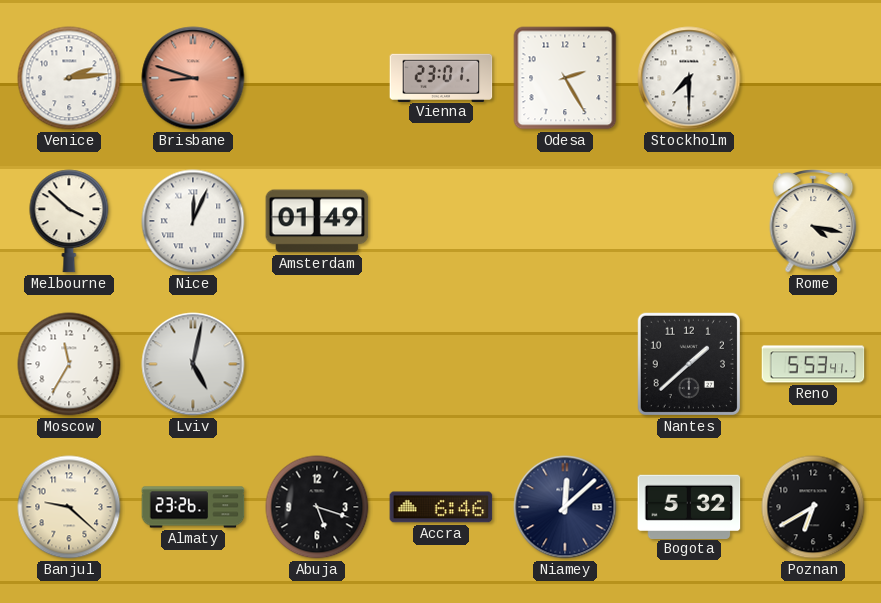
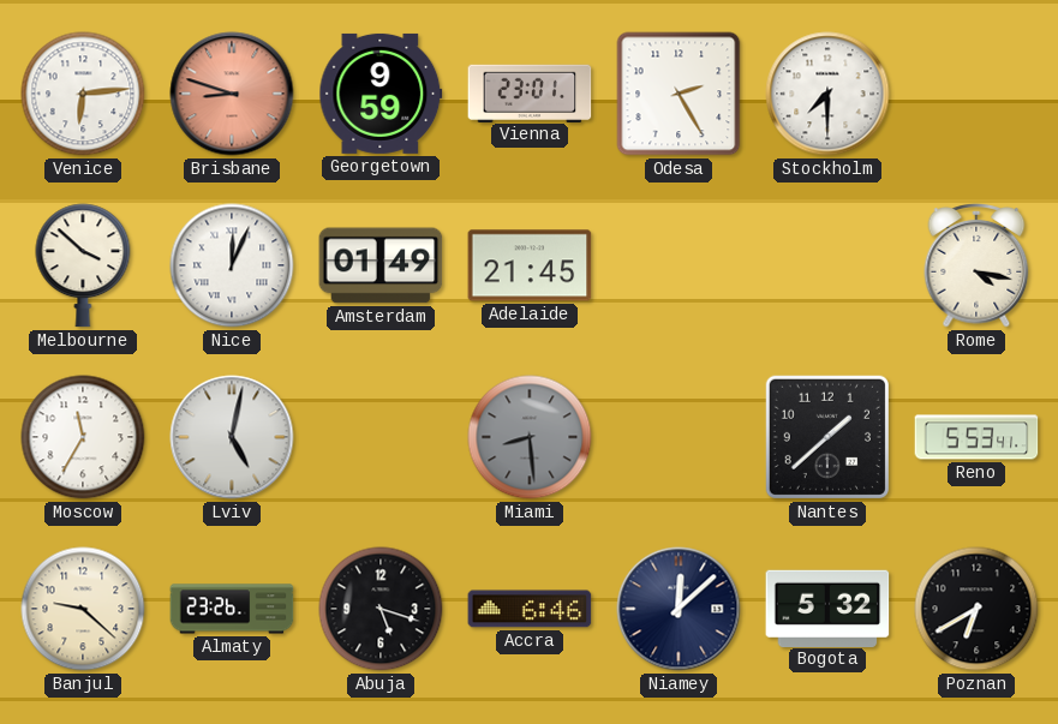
Venice: 2:14 -> 6:14 (83, 94)
Georgetown: none -> 9:59 (381, 94)
Adelaide: none -> 21:45 (530, 265)
Miami: none -> 8:29 (530, 437)
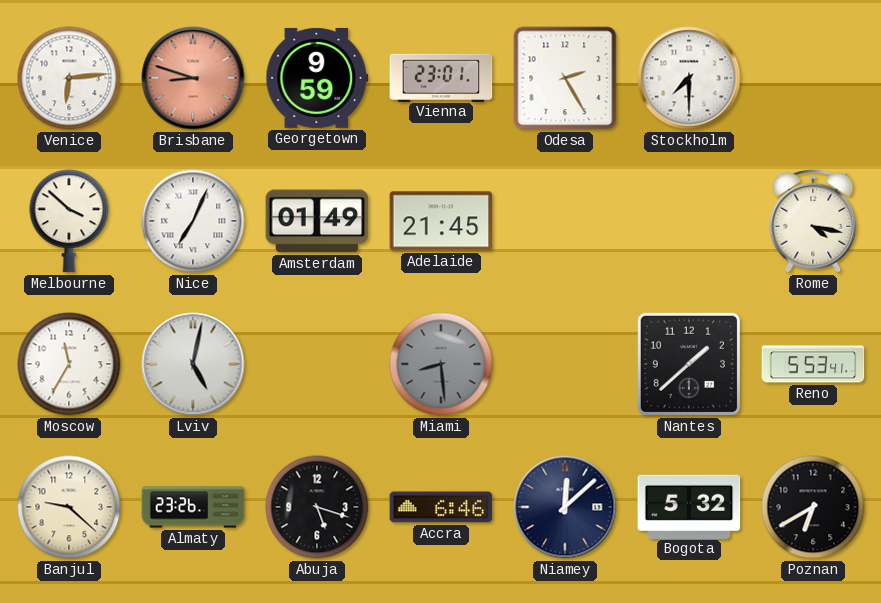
Nice: 12:04 -> 7:04 (193, 221)
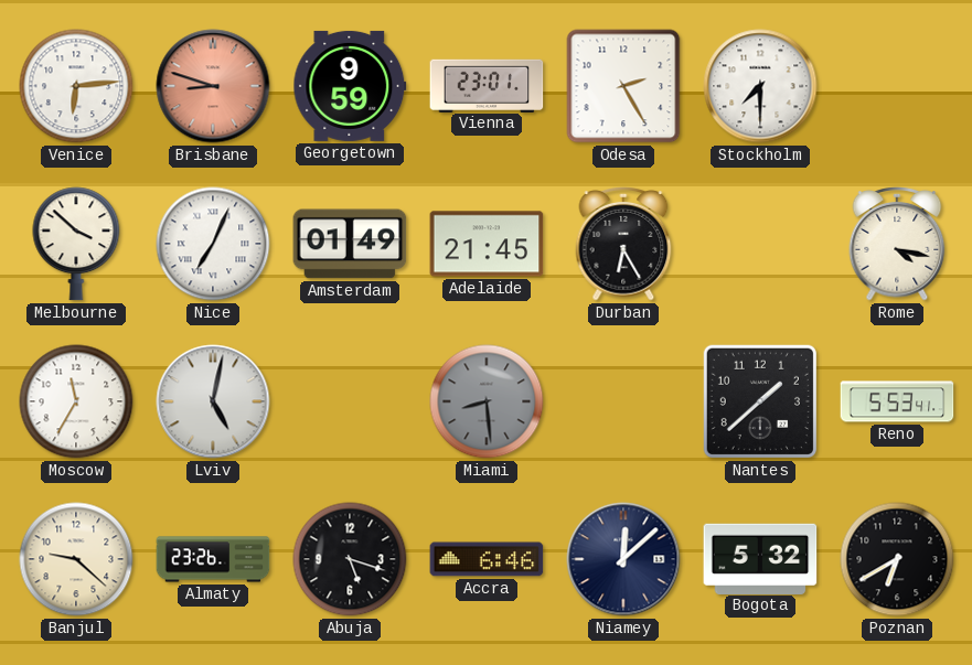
Durban: none -> 6:25 (623, 245)
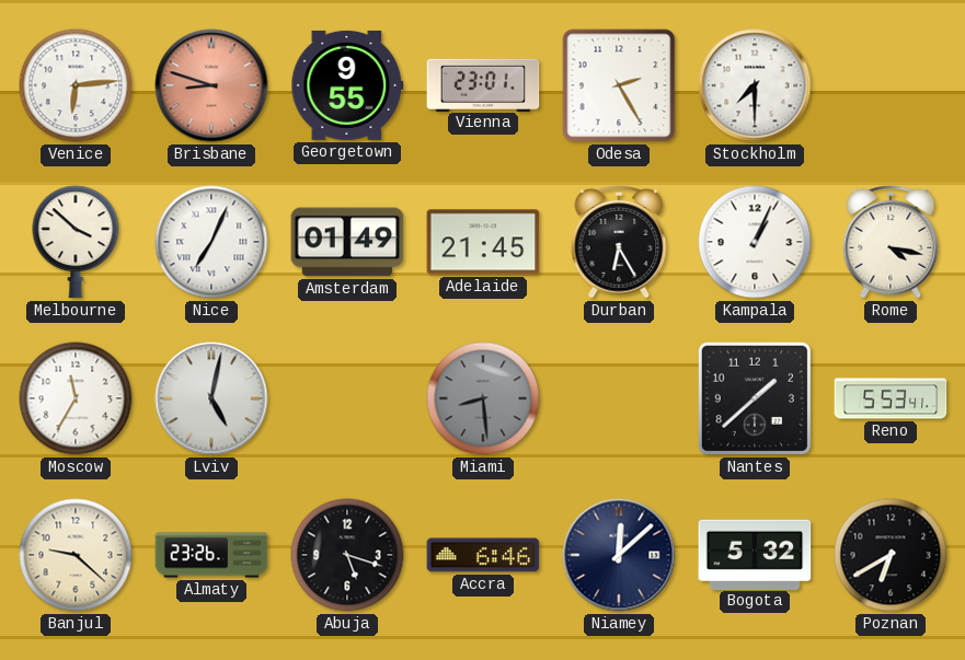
Georgetown: 9:59 -> 9:55 (347, 85)
Kampala: none -> 1:04 (755, 242)
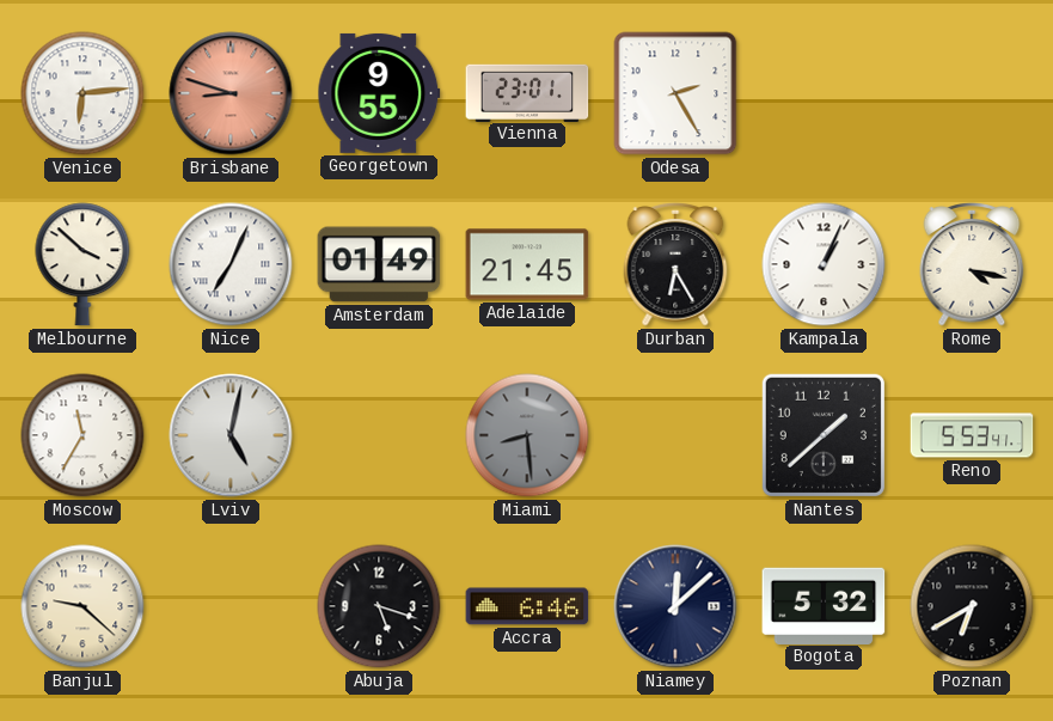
Stockholm: 7:30 -> none (755, 85)
Almaty: 23:26 -> none (211, 555)
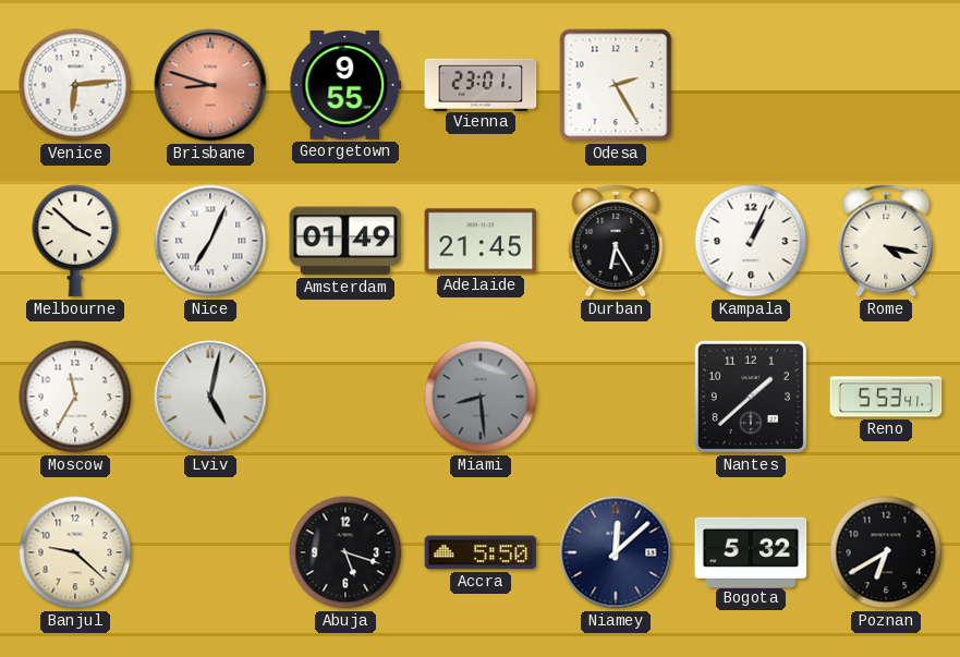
Accra: 6:46 -> 5:50 (481, 552)
